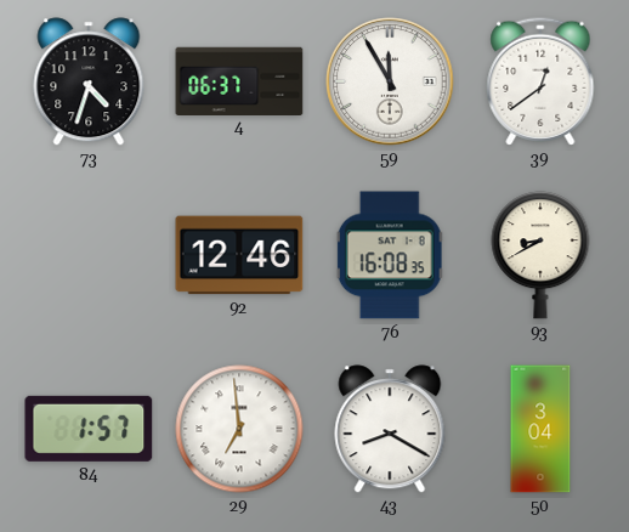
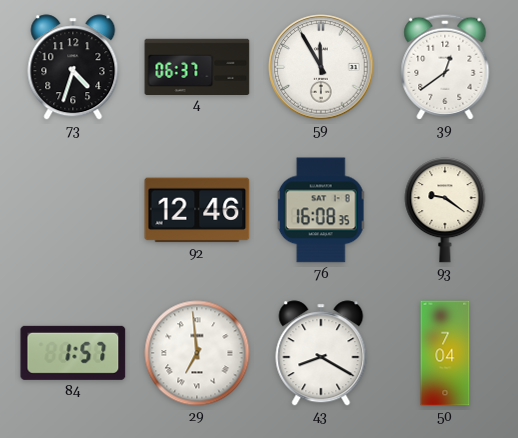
93: 8:40 -> 9:21 (445, 210)
50: 3:04 -> 7:04 (445, 353)
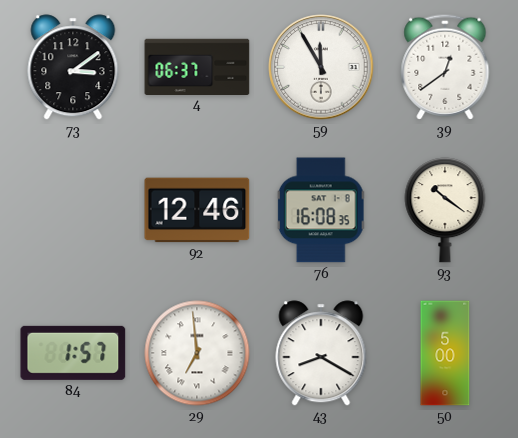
73: 4:33 -> 3:09 (73, 67)
93: 9:21 -> 10:21 (445, 210)
50: 7:04 -> 5:00 (445, 353)
